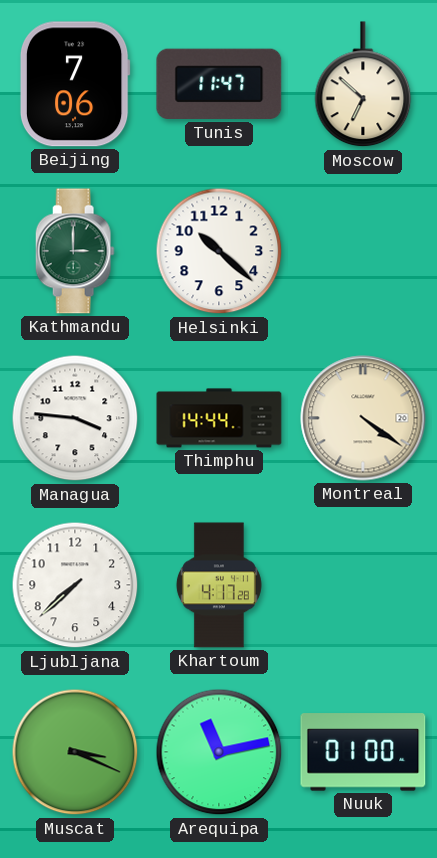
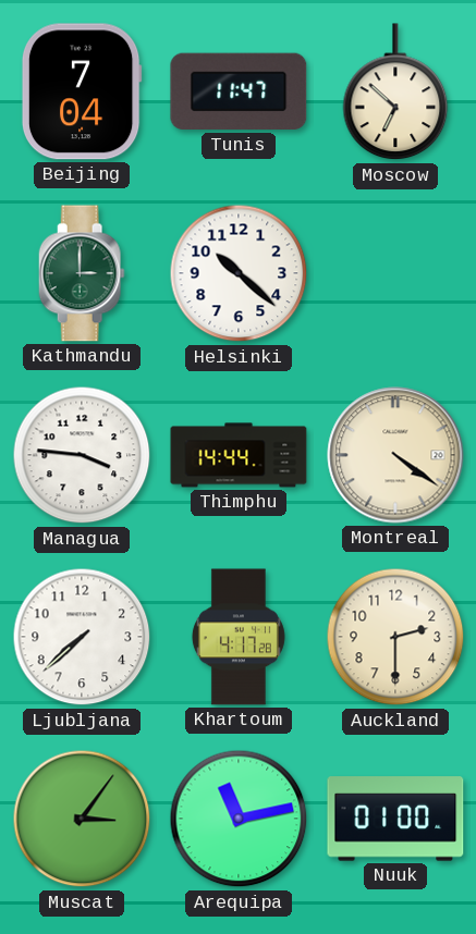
Beijing: 7:06 -> 7:04 (82, 91)
Auckland: none -> 2:30 (395, 637)
Muscat: 3:19 -> 3:06 (82, 819)
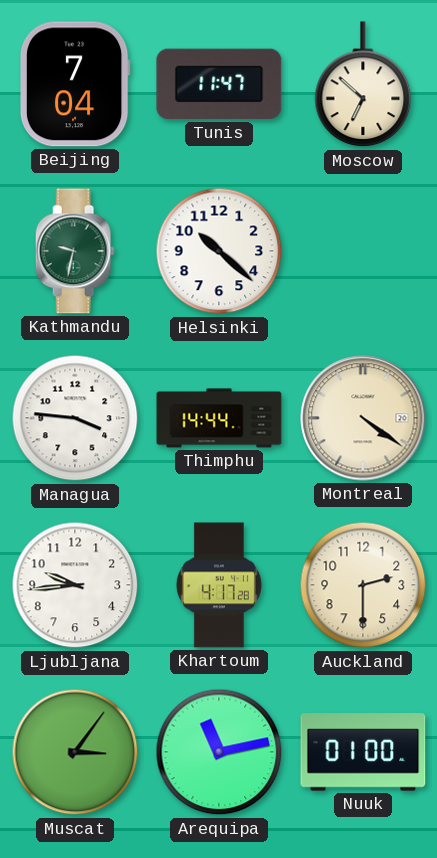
Kathmandu: 3:00 -> 9:32 (75, 251)
Ljubljana: 7:38 -> 9:44 (75, 585)
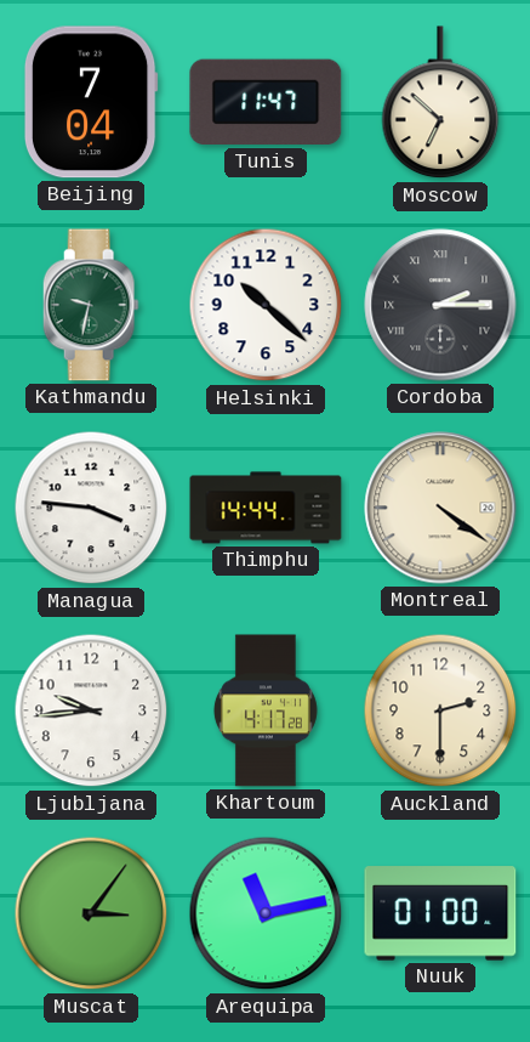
Cordoba: none -> 2:15 (440, 305)
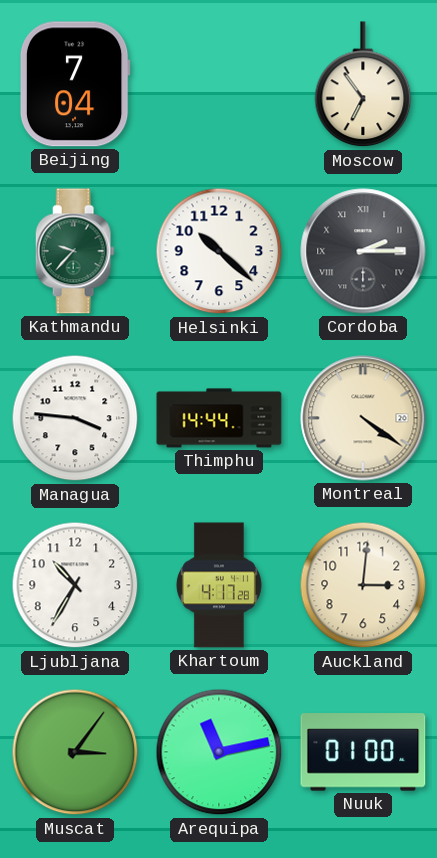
Tunis: 11:47 -> none (266, 102)
Moscow: 6:52 -> 6:54 (363, 85)
Kathmandu: 9:32 -> 9:37 (75, 251)
Ljubljana: 9:44 -> 10:35 (75, 585)
Auckland: 2:30 -> 3:01 (363, 585)
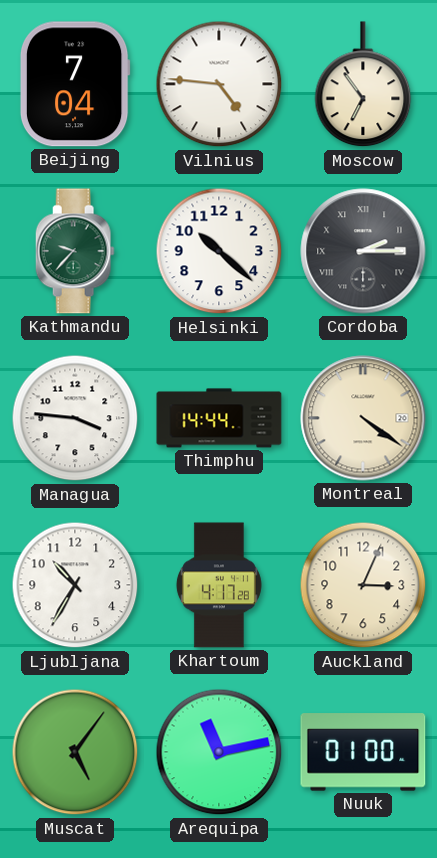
Vilnius: none -> 4:46 (219, 84)
Auckland: 3:01 -> 3:04 (363, 585)
Muscat: 3:06 -> 5:06 (75, 752)
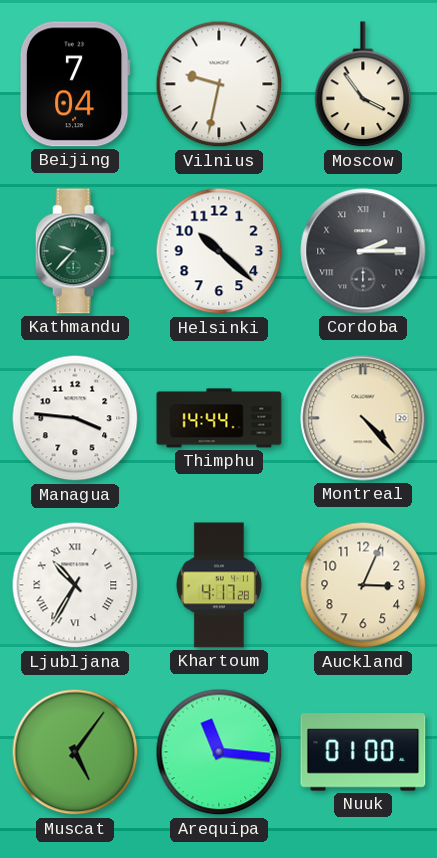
Vilnius: 4:46 -> 9:32 (219, 84)
Moscow: 6:54 -> 3:54 (363, 85)
Montreal: 4:21 -> 4:23 (363, 418)
Ljubljana numerals: Arabic -> Roman (75, 585)
Arequipa: 11:13 -> 11:16 (219, 752)
